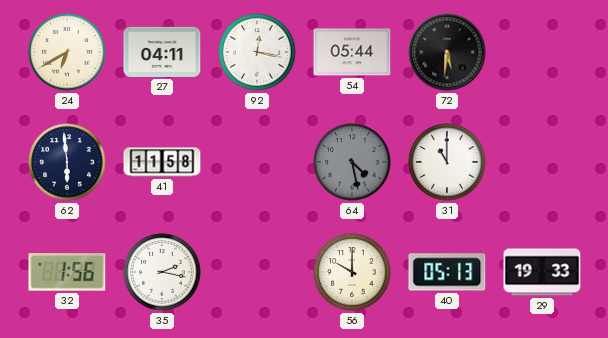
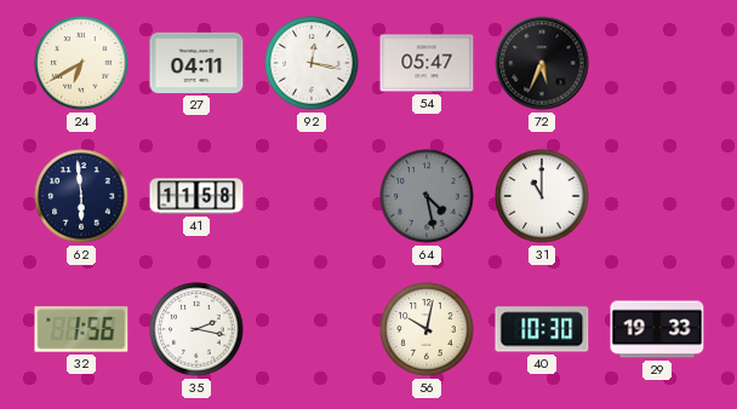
54: 05:44 -> 05:47 (427, 63)
72: 5:31 -> 5:34 (542, 63)
56: 10:00 -> 10:02 (427, 329)
40: 05:13 -> 10:30 (542, 329)
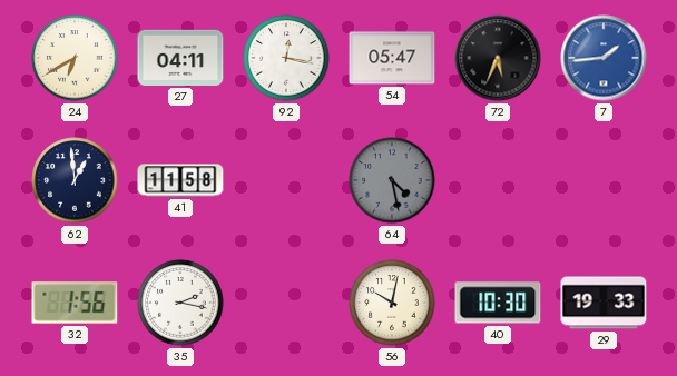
7: none -> 1:44 (604, 58)
62: 5:59 -> 12:59 (75, 180)
31: 11:00 -> none (542, 196)
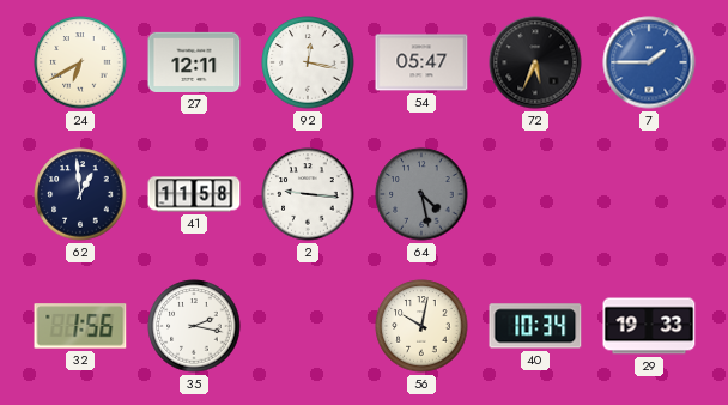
27: 04:11 -> 12:11 (194, 62)
7: 1:44 -> 1:45 (649, 62)
2: none -> 9:16 (308, 194)
40: 10:30 -> 10:34 (535, 326)
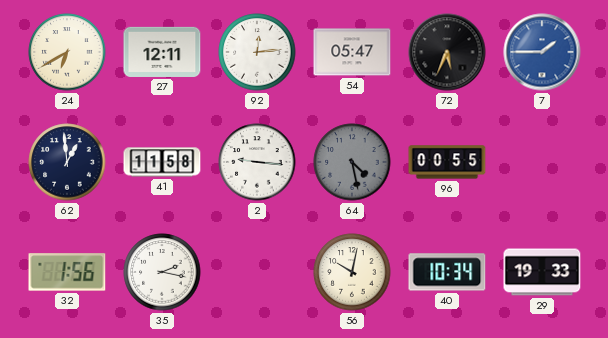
92: 12:17 -> 12:14 (257, 52)
96: none -> 00:55 (447, 162)
